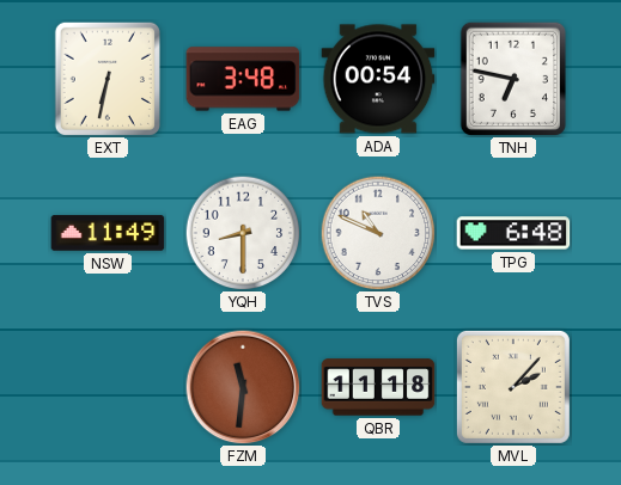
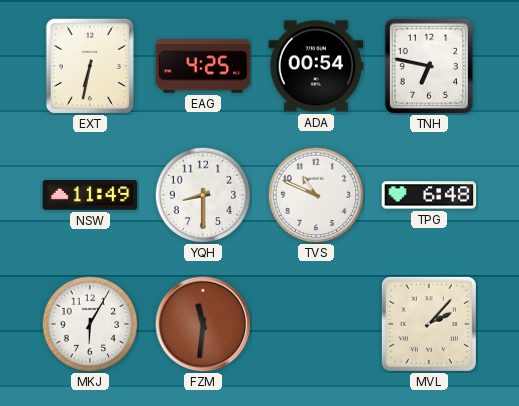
EAG: 3:48 -> 4:25 (203, 66)
MKJ: none -> 6:05 (90, 324)
QBR: 11:18 -> none (378, 387)
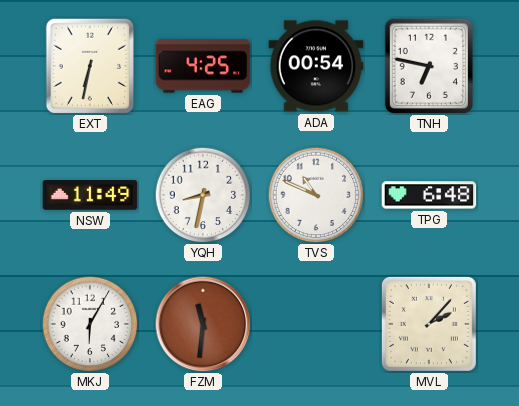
YQH: 8:30 -> 8:32 (203, 195)
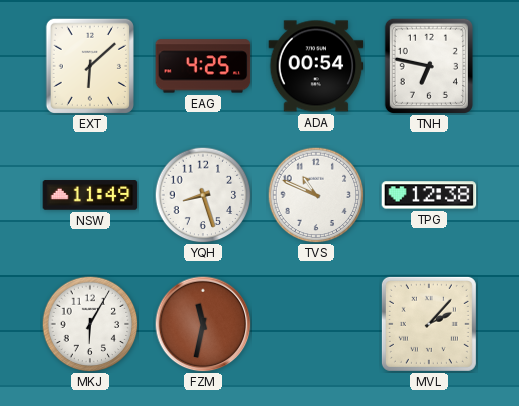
EXT: 6:32 -> 6:08 (90, 65)
YQH: 8:32 -> 8:27 (203, 195)
TPG: 6:48 -> 12:38 (429, 195)
FZM: 11:31 -> 11:32 (203, 324)
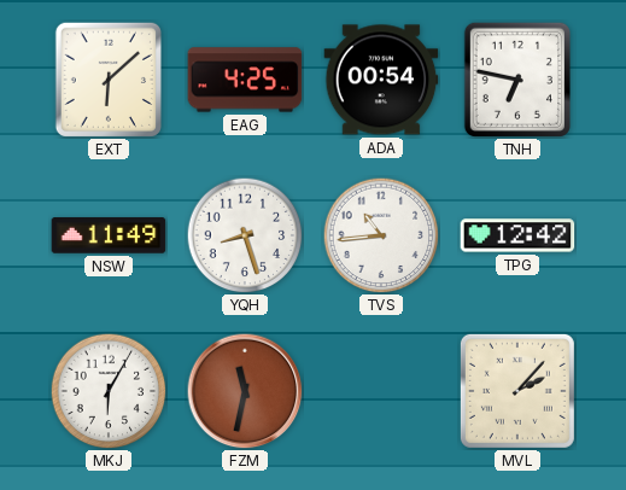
TVS: 10:49 -> 10:44 (381, 235)
TPG: 12:38 -> 12:42 (517, 235)
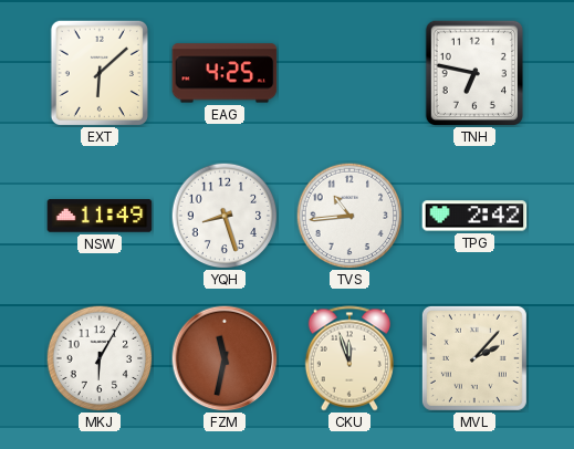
ADA: 00:54 -> none (381, 80)
TPG: 12:42 -> 2:42 (474, 216)
CKU: none -> 11:57 (349, 358)
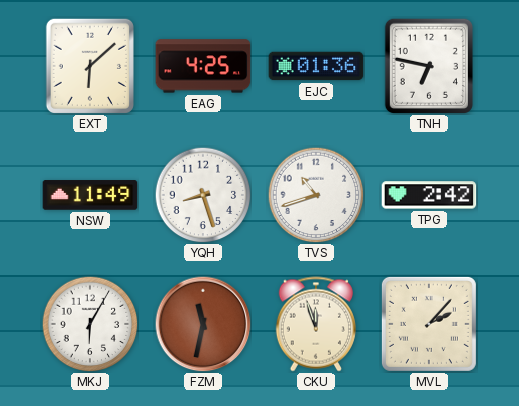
EJC: none -> 01:36 (316, 66)
TVS: 10:44 -> 10:42 (316, 195)
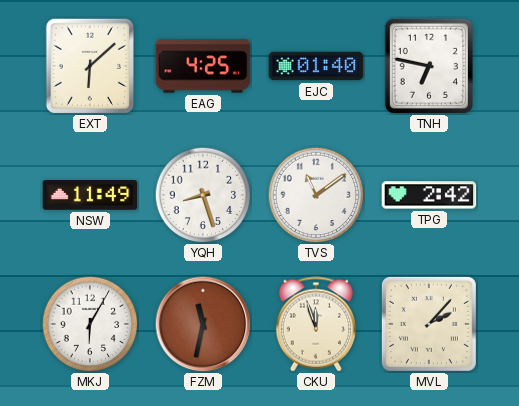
EJC: 01:36 -> 01:40 (316, 66)
TVS: 10:42 -> 11:09 (316, 195)
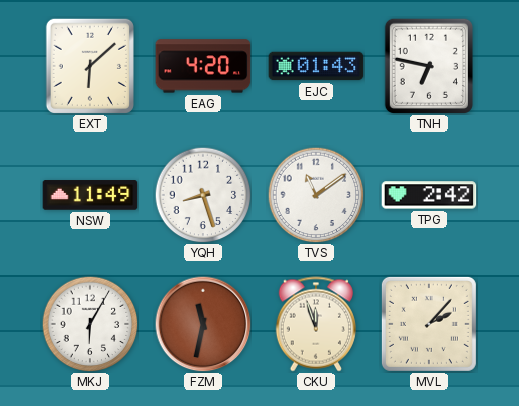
EAG: 4:25 -> 4:20 (203, 66)
EJC: 01:40 -> 01:43 (316, 66)
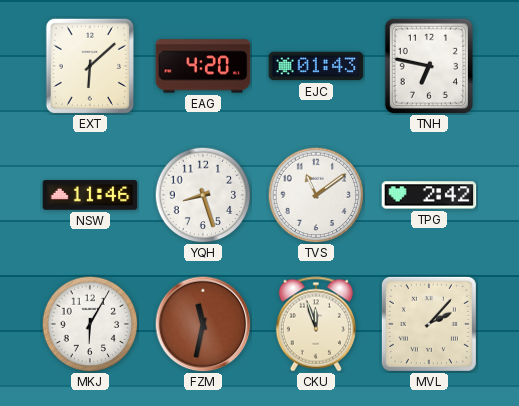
NSW: 11:49 -> 11:46 (90, 195)
